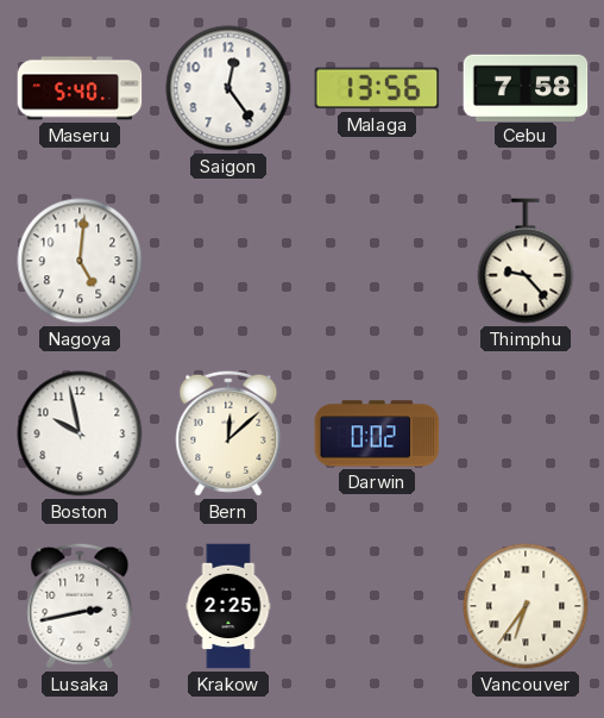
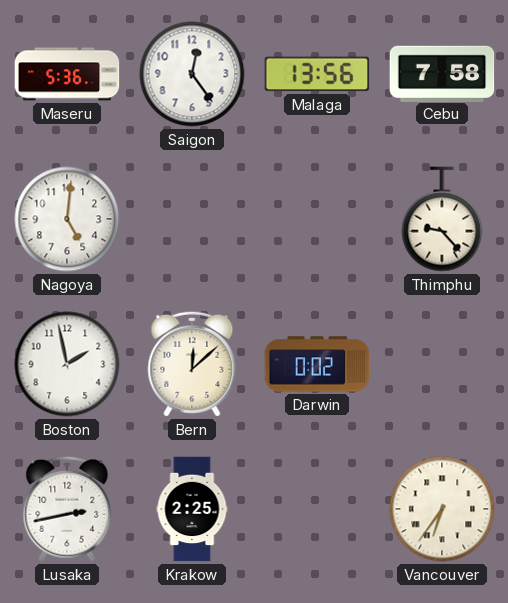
Maseru: 5:40 -> 5:36 (67, 74)
Boston: 9:58 -> 1:58 (67, 364)
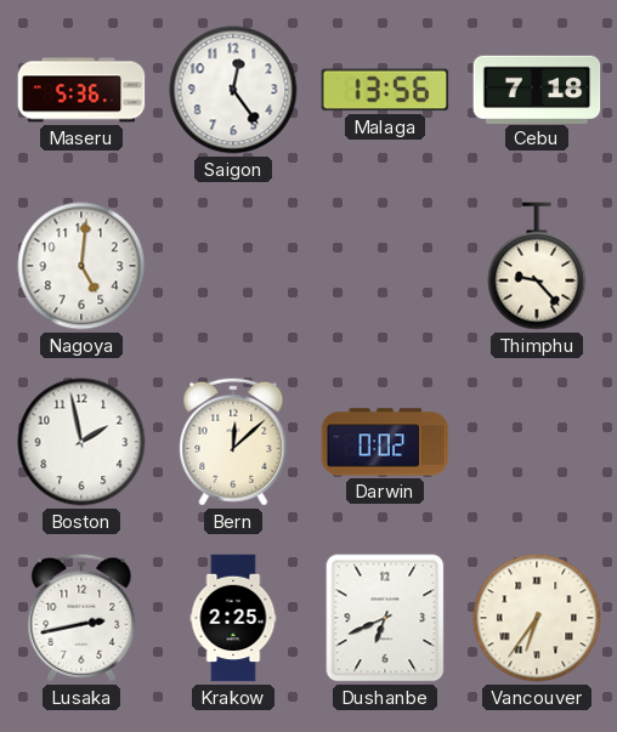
Cebu: 7:58 -> 7:18 (537, 89)
Dushanbe: none -> 6:41 (385, 618)
